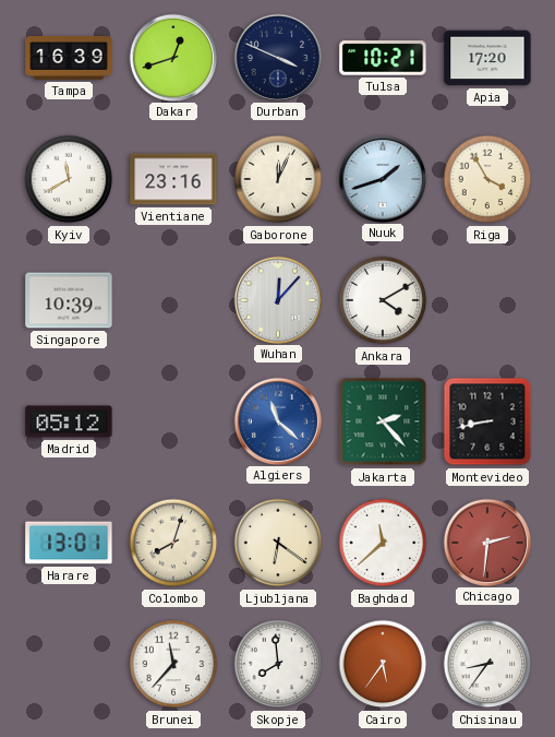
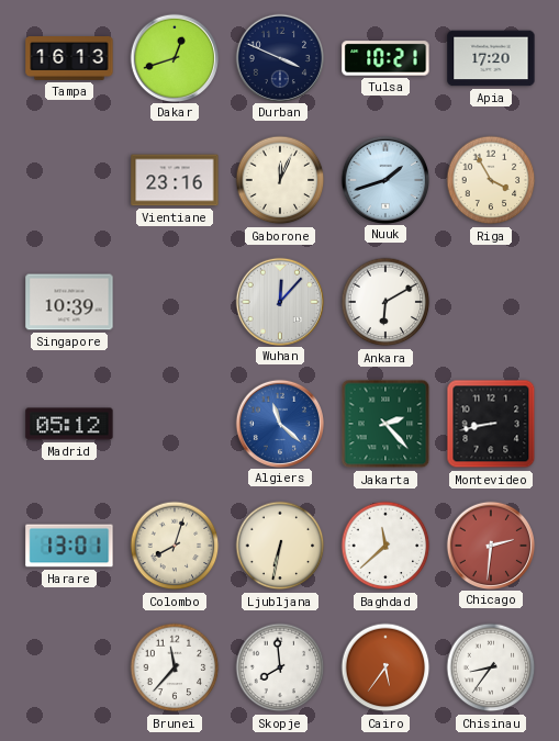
Tampa: 16:39 -> 16:13 (69, 59)
Kyiv: 11:40 -> none (69, 179)
Ankara: 4:10 -> 6:10 (385, 302)
Ljubljana: 6:21 -> 6:32 (280, 546)
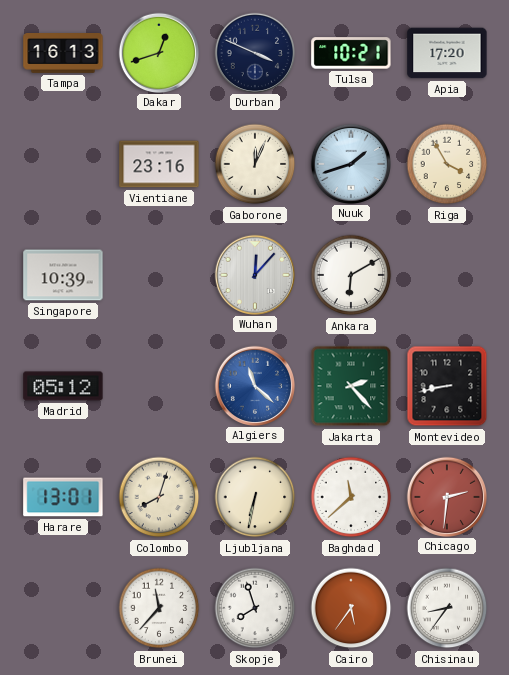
Skopje: 7:59 -> 7:57 (255, 608)
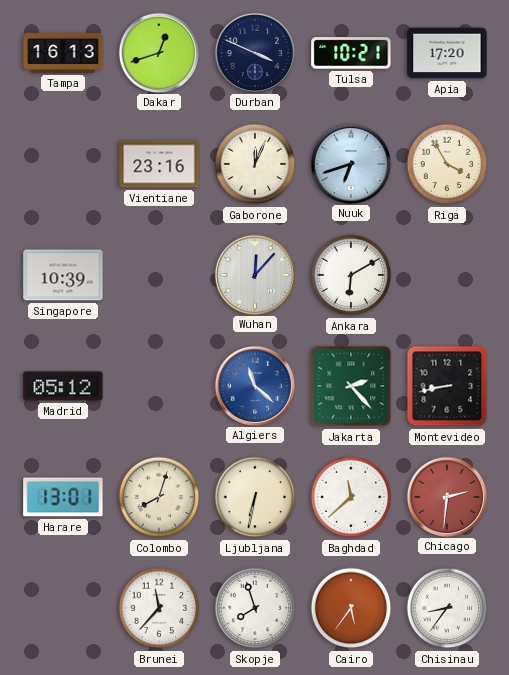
Nuuk: 1:42 -> 6:42 (350, 163)
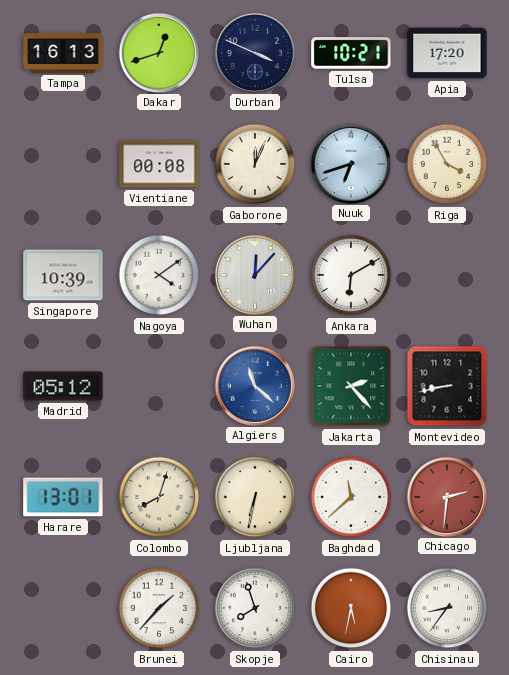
Vientiane: 23:16 -> 00:08 (159, 164)
Nagoya: none -> 4:09 (159, 275)
Brunei: 11:37 -> 1:37 (159, 608)
Cairo: 5:36 -> 5:32 (351, 608)
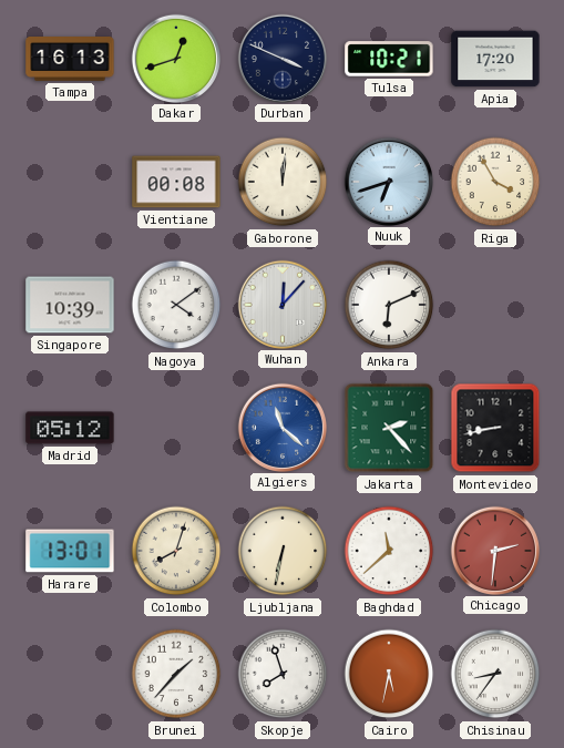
Gaborone: 12:04 -> 12:01 (283, 182)
Ankara: 6:10 -> 6:11 (389, 305)
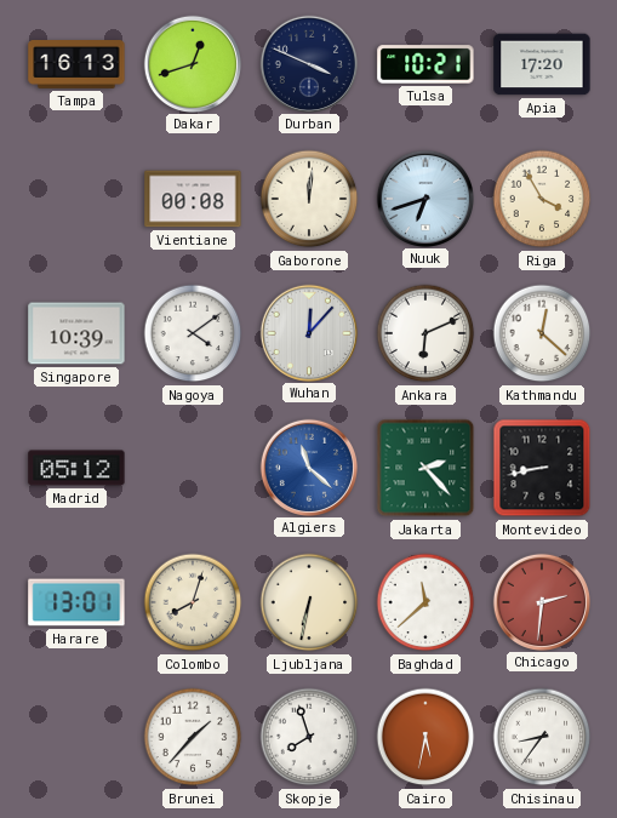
Kathmandu: none -> 12:22 (542, 333)
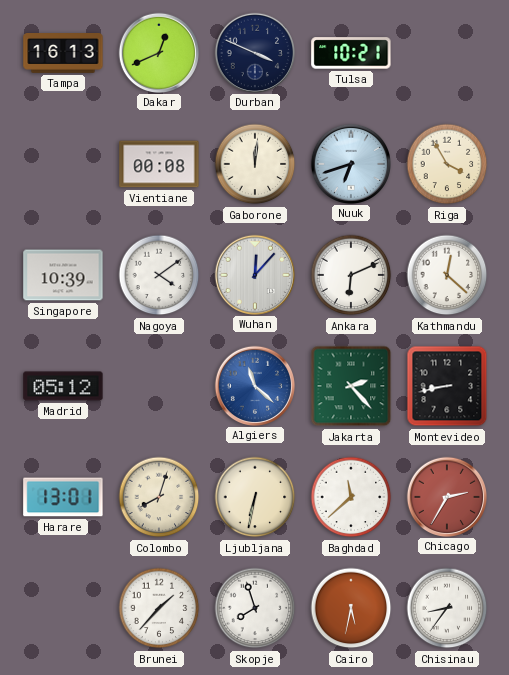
Dakar: 12:42 -> 12:41 (158, 52)
Apia: 17:20 -> none (542, 64)
Chicago: 2:31 -> 2:35 (446, 496)
